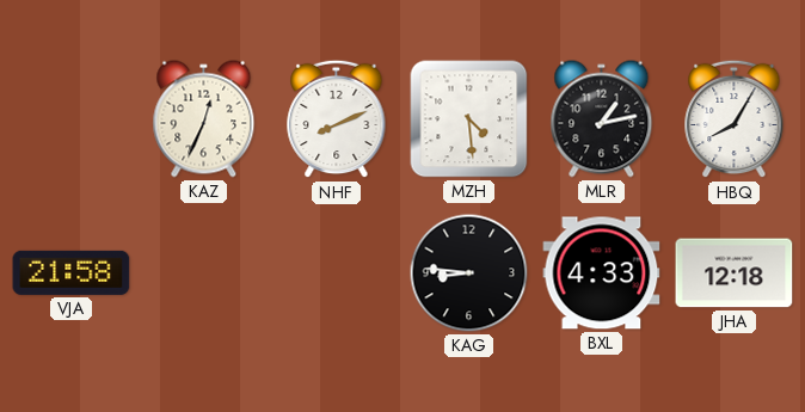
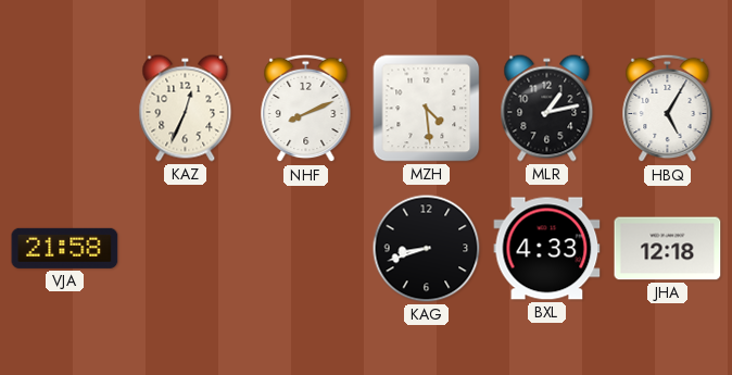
HBQ: 8:05 -> 5:05 (668, 109)
KAG: 8:46 -> 8:42 (427, 249)
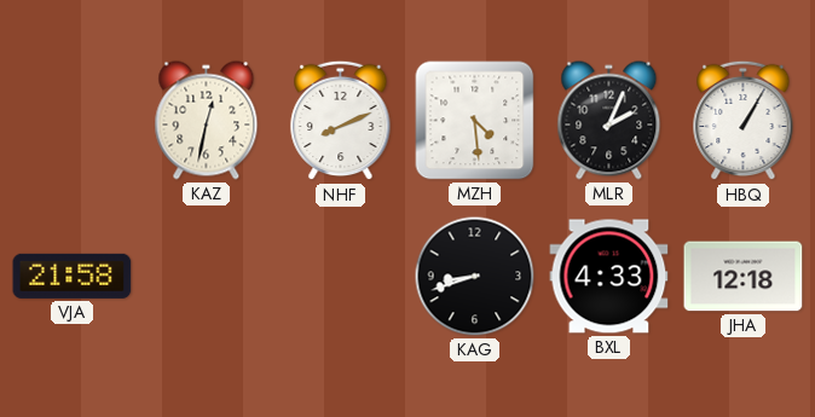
KAZ: 12:34 -> 12:32 (207, 121)
MLR: 1:13 -> 2:04 (609, 121)
HBQ: 5:05 -> 1:05 (744, 121)
